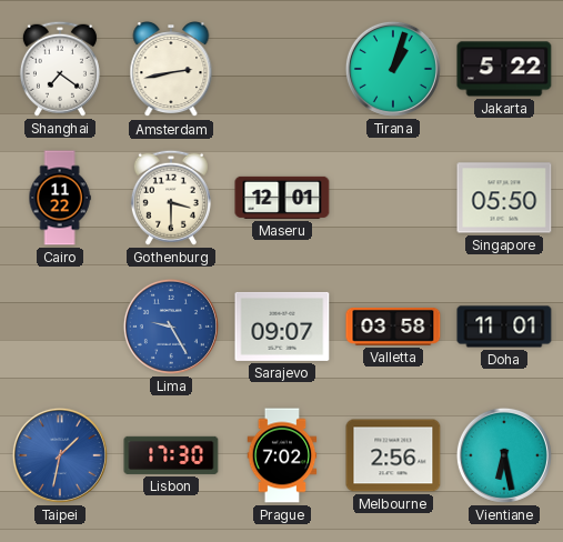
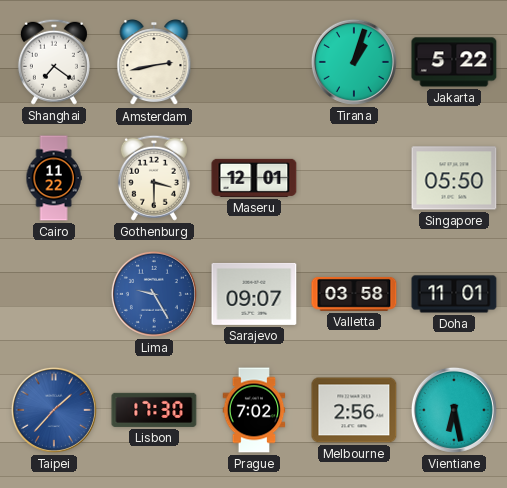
Taipei: 1:32 -> 1:37 (54, 410)
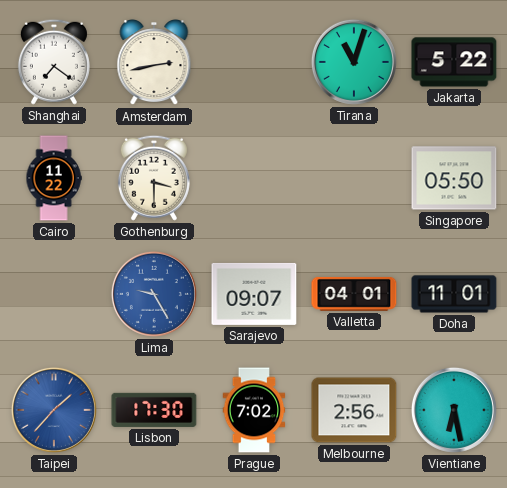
Tirana: 1:03 -> 11:03 (354, 62)
Maseru: 12:01 -> none (254, 178)
Valletta: 03:58 -> 04:01 (354, 294)
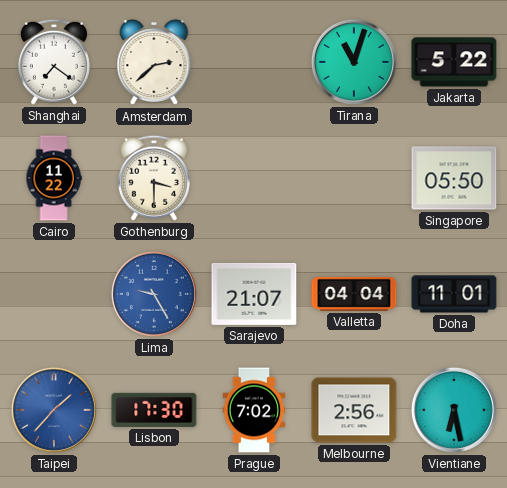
Amsterdam: 2:43 -> 2:38 (154, 63)
Sarajevo: 09:07 -> 21:07 (254, 294)
Valletta: 04:01 -> 04:04 (354, 294)
